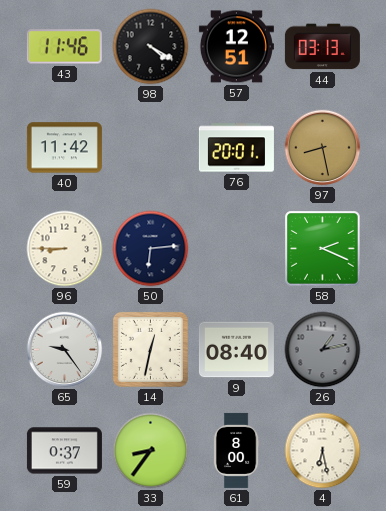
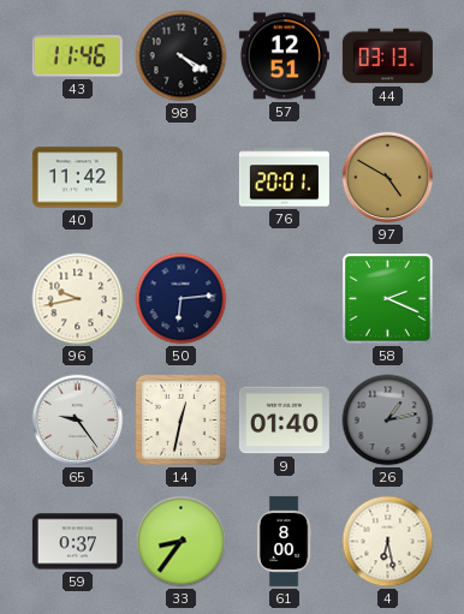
97: 8:28 -> 4:50 (388, 178)
96: 8:45 -> 9:43 (78, 299)
9: 08:40 -> 01:40 (284, 421)
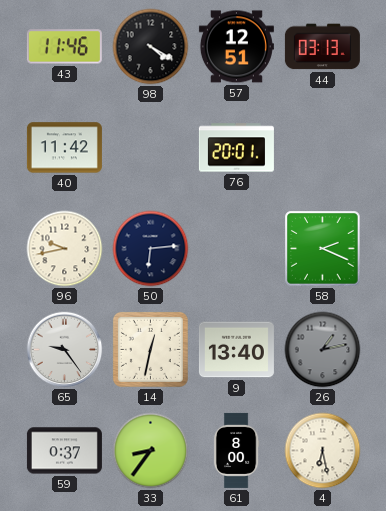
97: 4:50 -> none (388, 178)
9: 01:40 -> 13:40 (236, 350)
